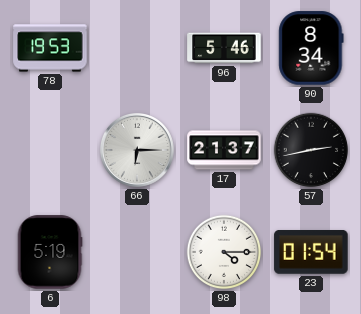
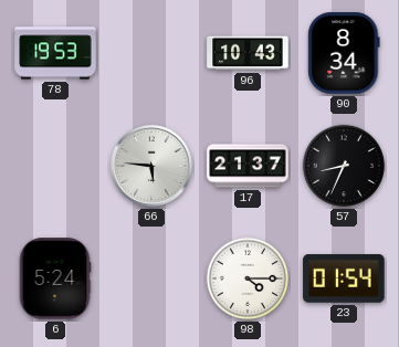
96: 5:46 -> 10:43 (248, 53)
66: 6:15 -> 5:46 (151, 166)
57: 2:43 -> 8:34 (344, 166)
6: 5:19 -> 5:24 (55, 278)
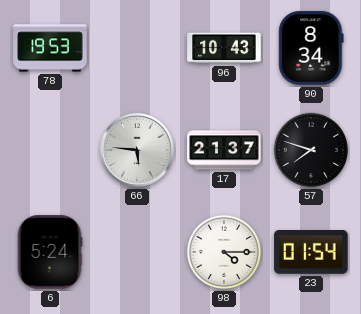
57: 8:34 -> 7:48 (311, 150)
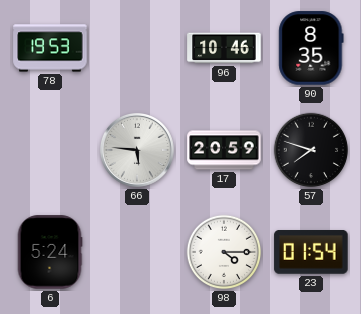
96: 10:43 -> 10:46 (224, 48)
90: 8:34 -> 8:35 (311, 48)
17: 21:37 -> 20:59 (224, 150)
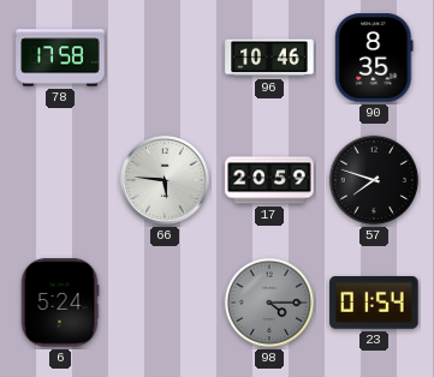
78: 19:53 -> 17:58 (60, 58)
98 dial: white -> grey (269, 303)
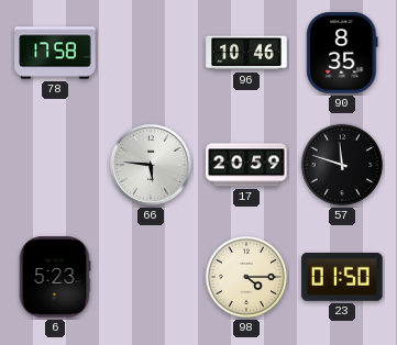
57: 7:48 -> 11:48 (342, 165)
6: 5:24 -> 5:23 (55, 277)
98 dial: grey -> cream (246, 277)
23: 01:54 -> 01:50 (342, 278)
